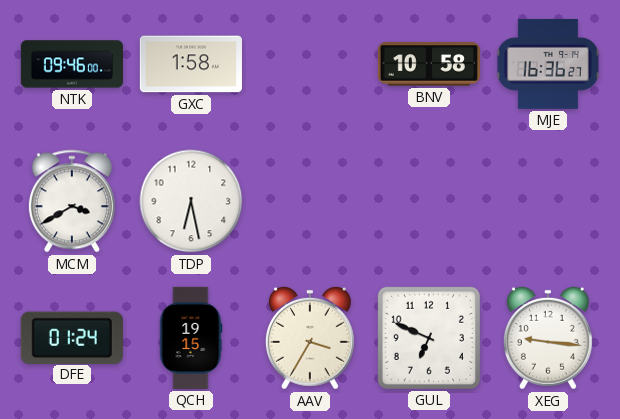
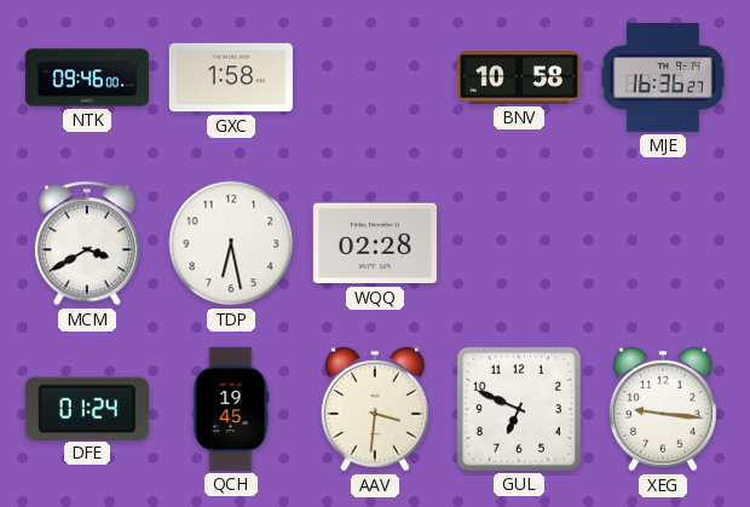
WQQ: none -> 02:28 (375, 243)
QCH: 19:15 -> 19:45 (231, 409)
AAV: 3:35 -> 3:31 (375, 409)
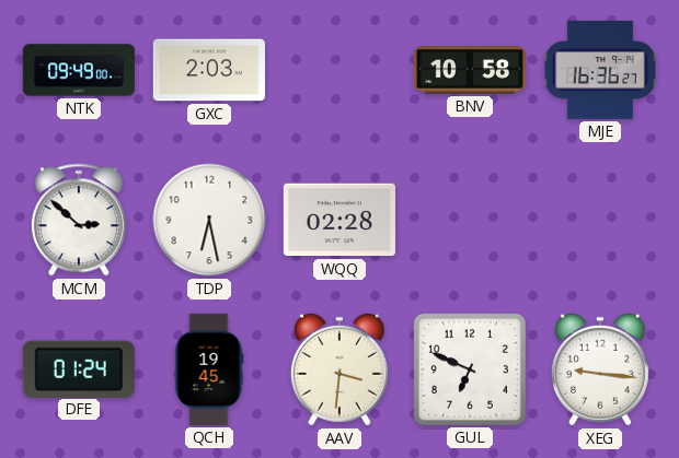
NTK: 09:46 -> 09:49 (79, 70)
GXC: 1:58 -> 2:03 (209, 70)
MCM: 3:40 -> 2:52 (79, 220)
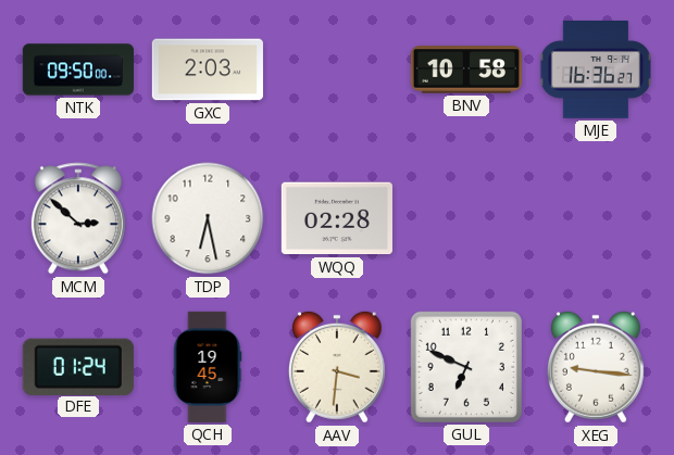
NTK: 09:49 -> 09:50 (78, 69)
